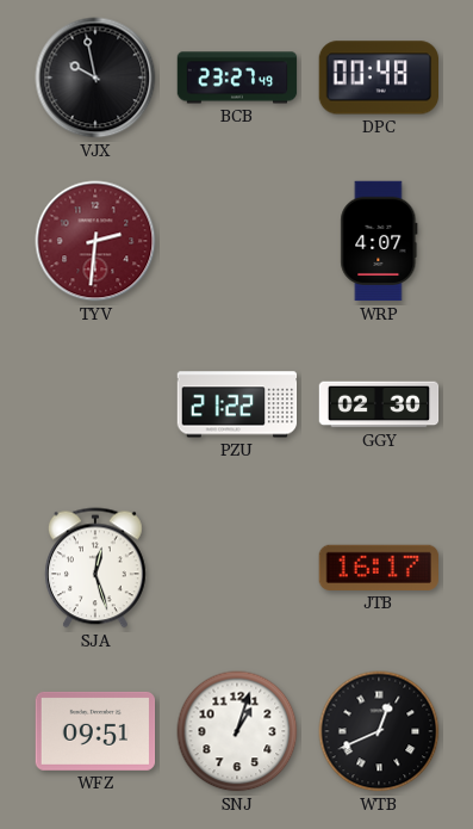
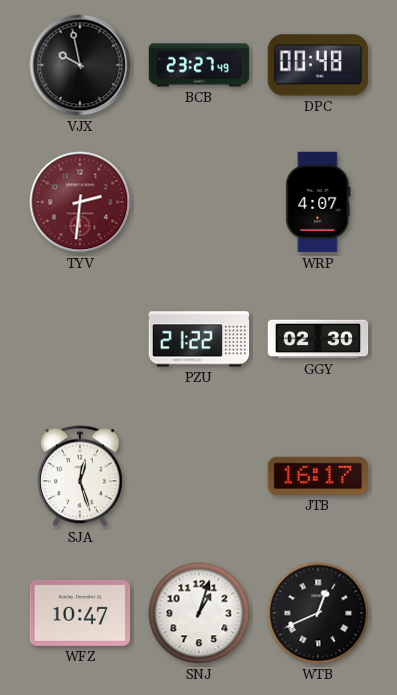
WFZ: 09:51 -> 10:47 (80, 613)
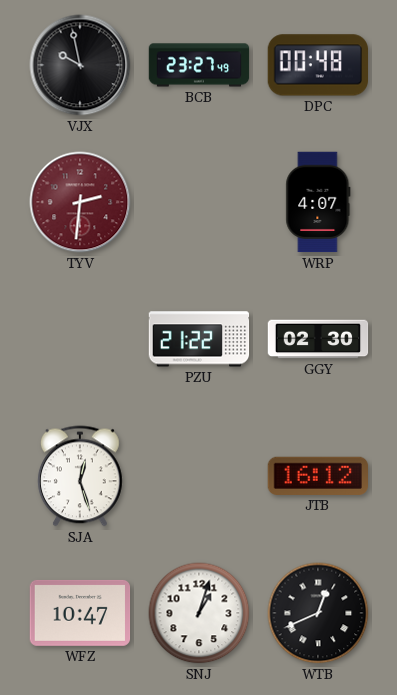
JTB: 16:17 -> 16:12 (317, 476)
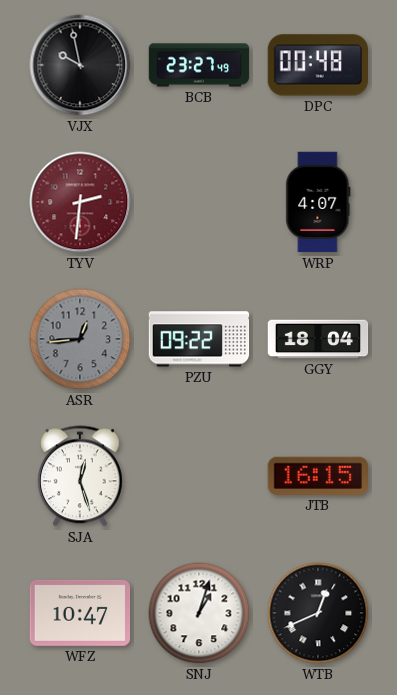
ASR: none -> 12:44 (80, 339)
PZU: 21:22 -> 09:22 (199, 339)
GGY: 02:30 -> 18:04 (318, 339)
JTB: 16:12 -> 16:15 (317, 476)
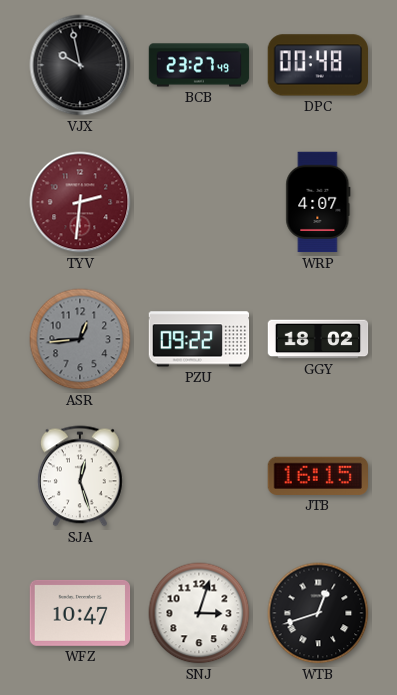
GGY: 18:04 -> 18:02 (318, 339)
SNJ: 1:03 -> 3:03 (199, 613)
WTB: 12:41 -> 12:42 (318, 613)
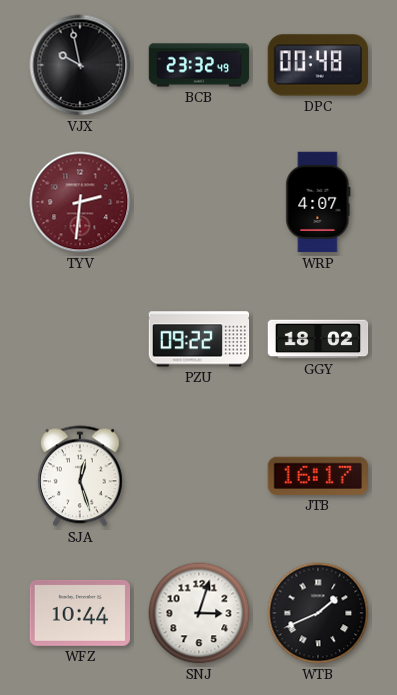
BCB: 23:27 -> 23:32 (199, 65)
ASR: 12:44 -> none (80, 339)
JTB: 16:15 -> 16:17 (317, 476)
WFZ: 10:47 -> 10:44 (80, 613)
WTB: 12:42 -> 1:41 (318, 613)
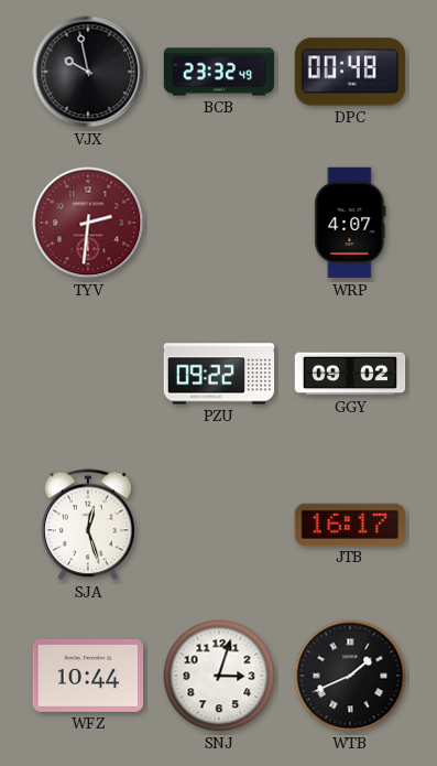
GGY: 18:02 -> 09:02 (350, 374)
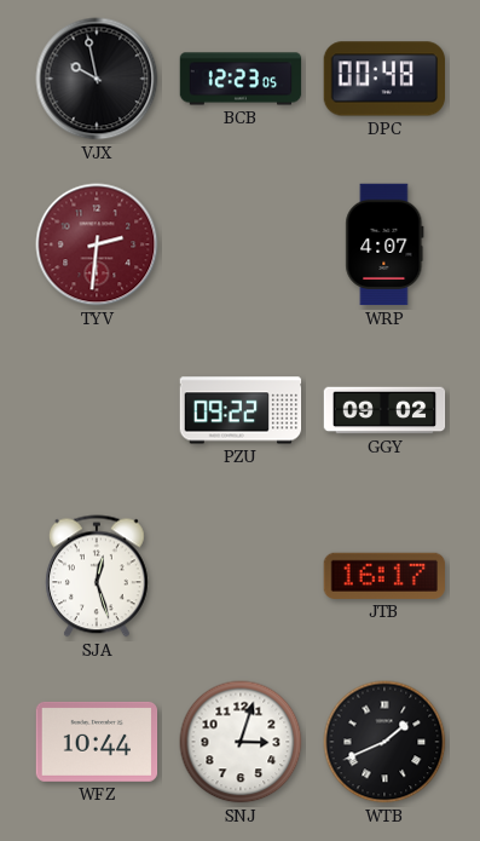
BCB: 23:32 -> 12:23 (241, 79)
